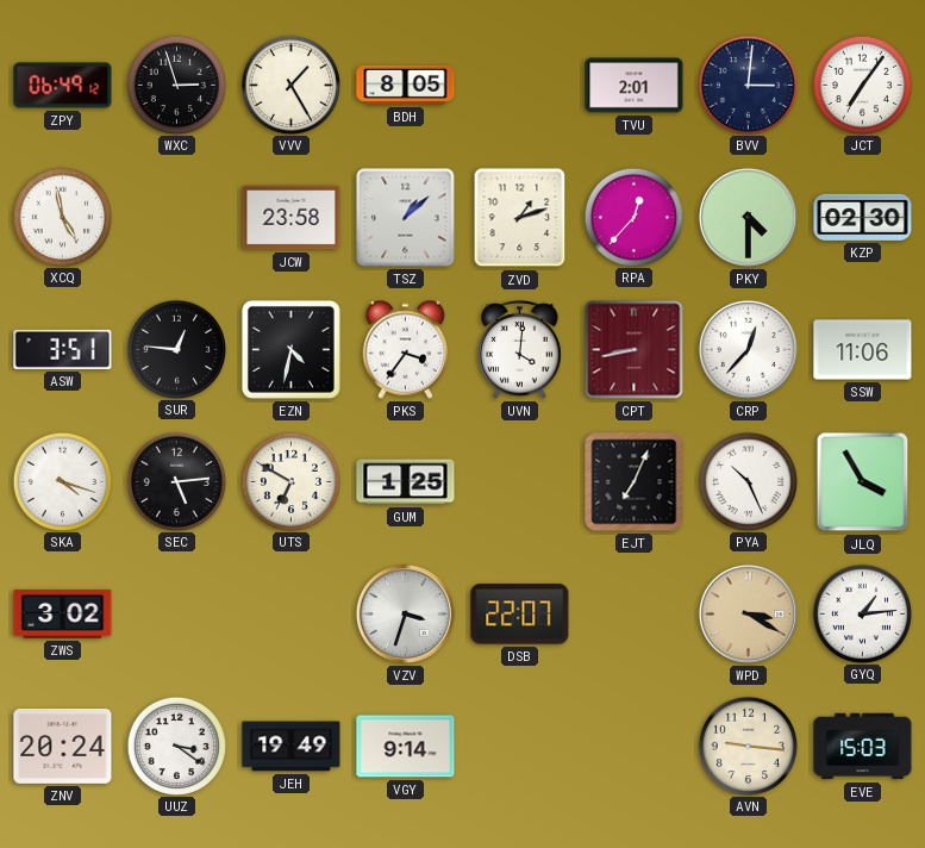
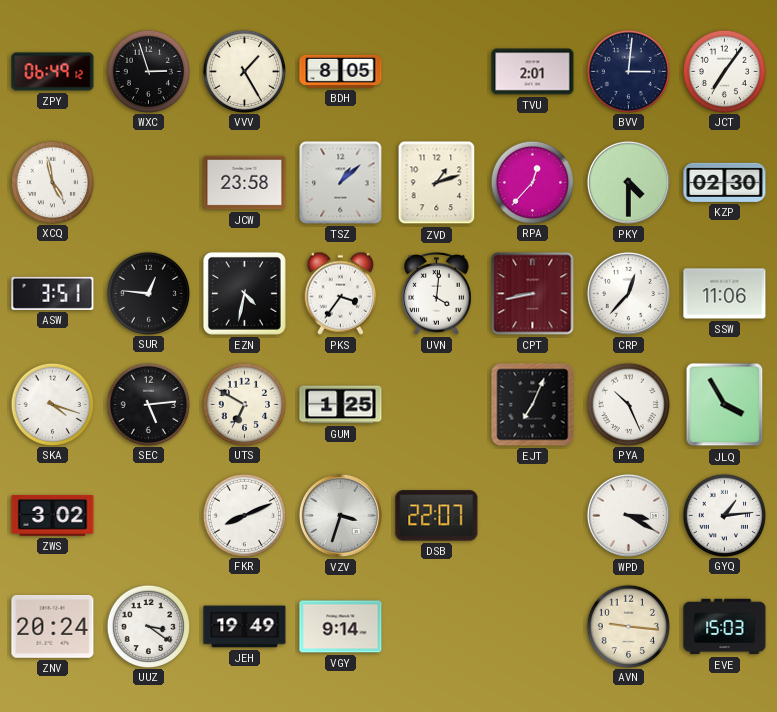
FKR: none -> 8:11 (244, 515)
WPD dial: champagne -> white (628, 515)
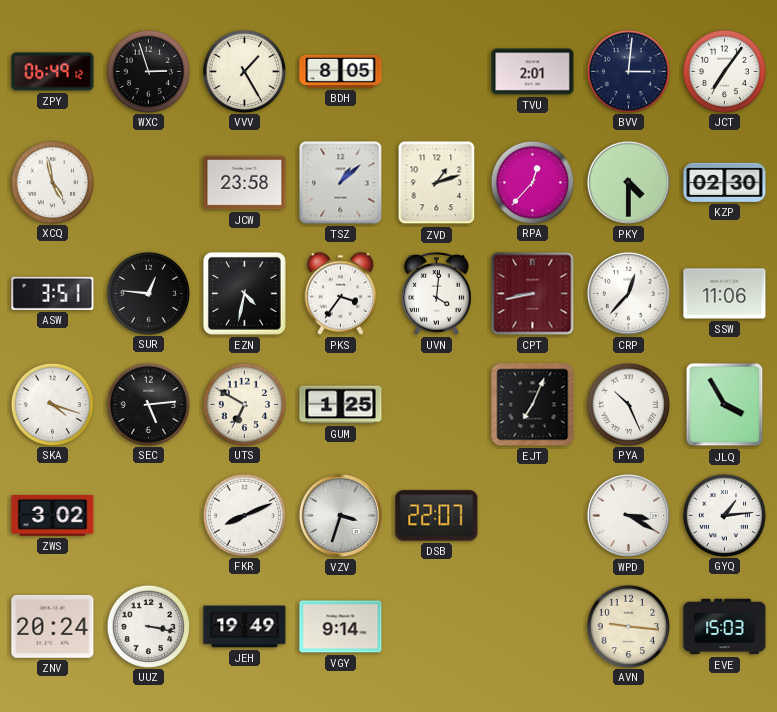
UUZ: 3:21 -> 3:17 (148, 626)
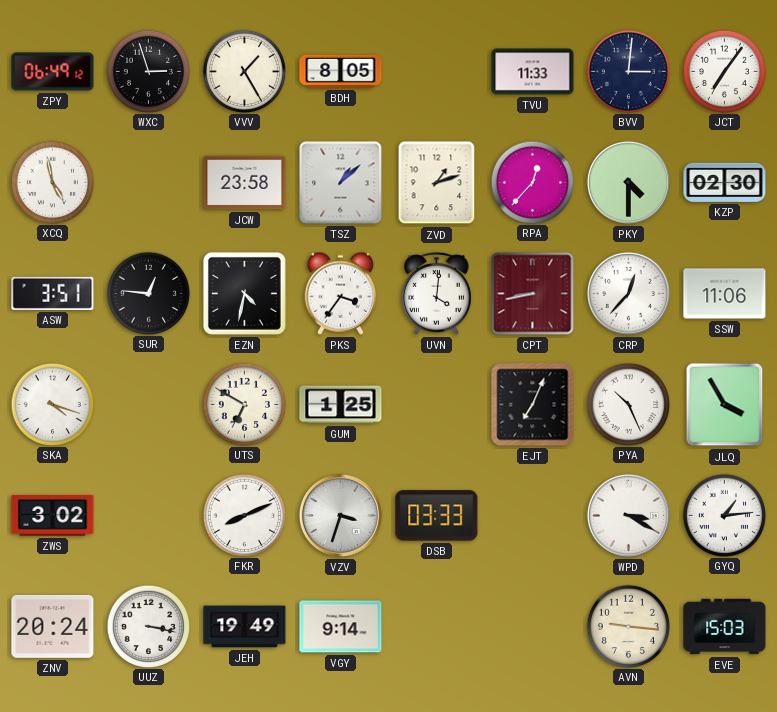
TVU: 2:01 -> 11:33 (533, 72)
SEC: 5:14 -> none (148, 404)
DSB: 22:07 -> 03:33 (437, 516)
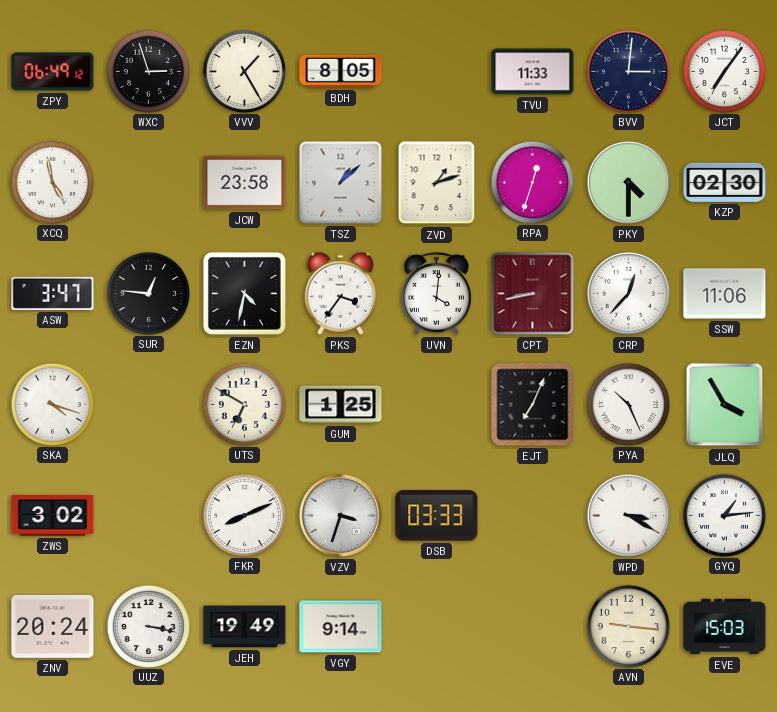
RPA: 12:37 -> 12:33 (532, 182)
ASW: 3:51 -> 3:47 (53, 293)
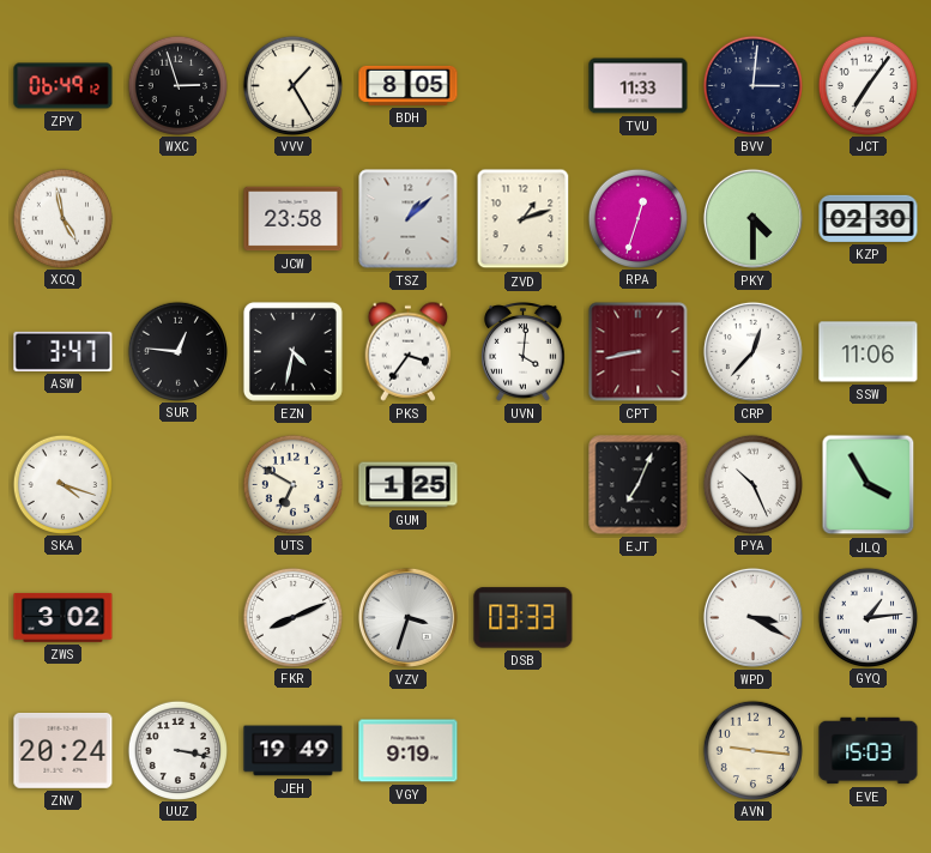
VGY: 9:14 -> 9:19 (409, 751)
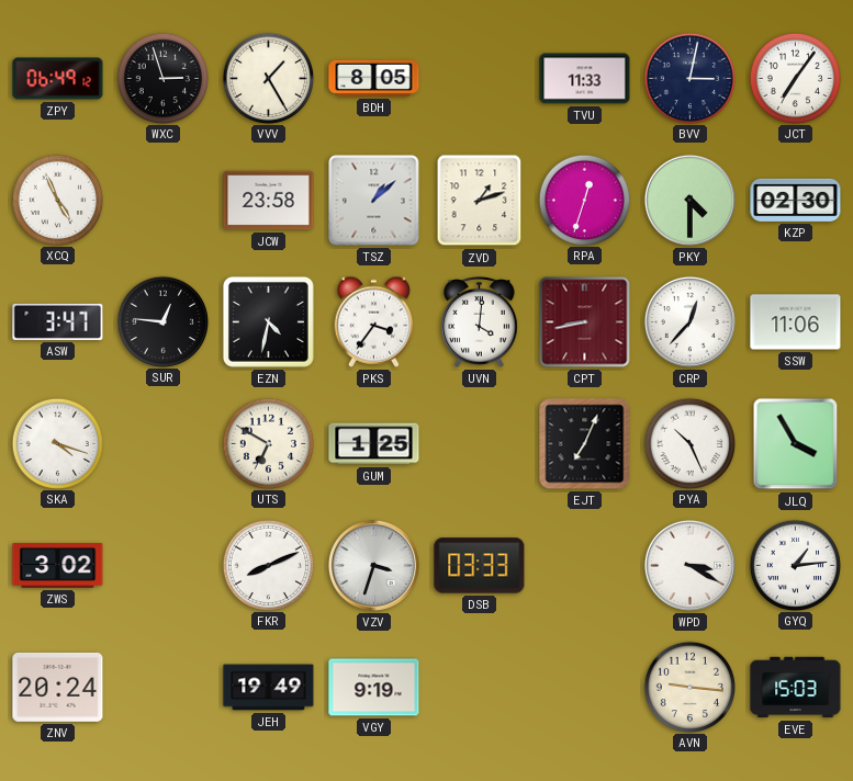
BVV: 3:01 -> 3:02 (689, 78)
XCQ: 4:58 -> 4:56 (57, 200)
UUZ: 3:17 -> none (177, 750)
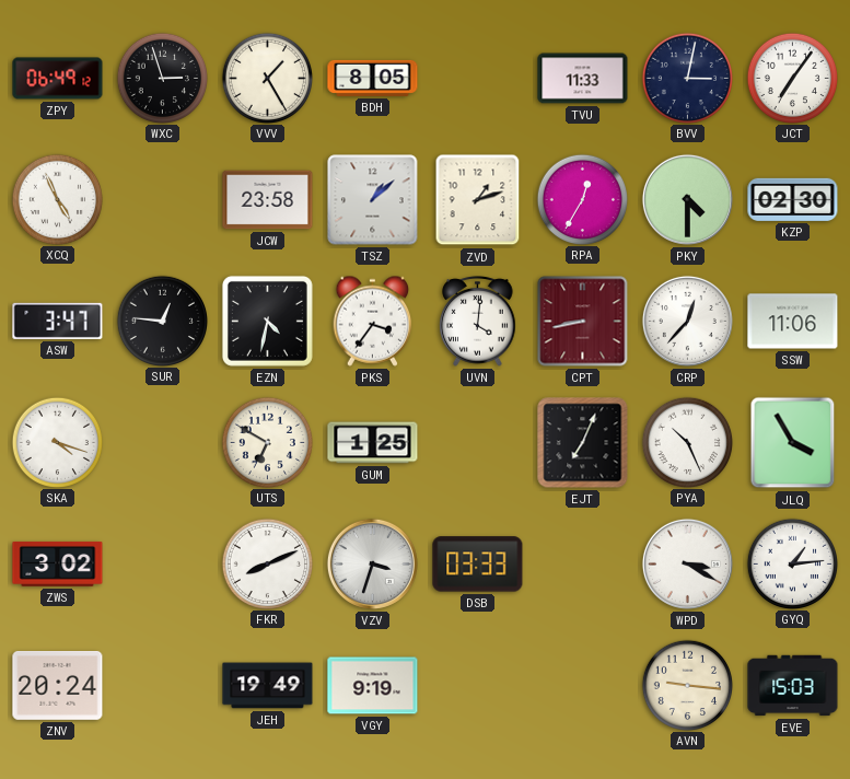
RPA: 12:33 -> 12:35 (582, 199)
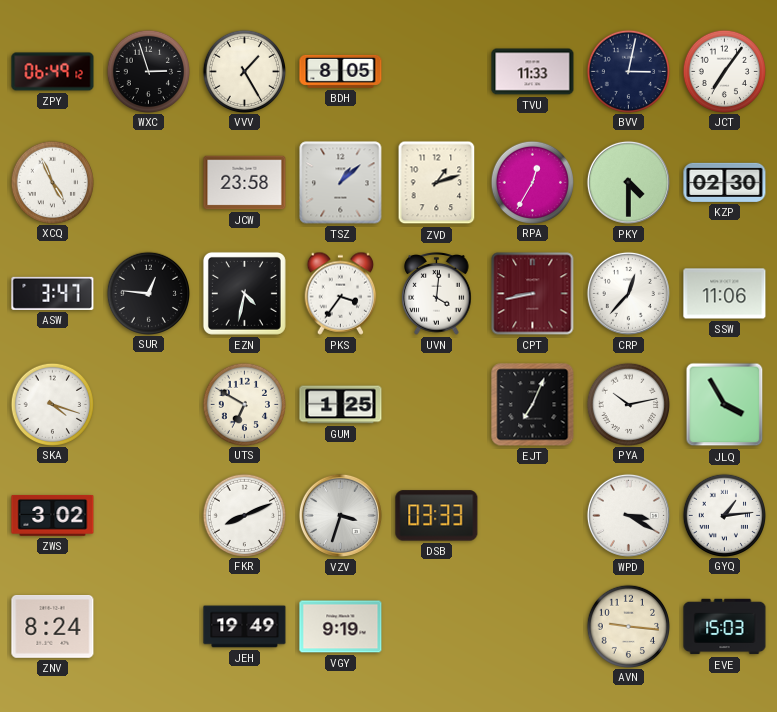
PYA: 10:26 -> 10:13 (628, 404)
ZNV: 20:24 -> 8:24 (53, 627)
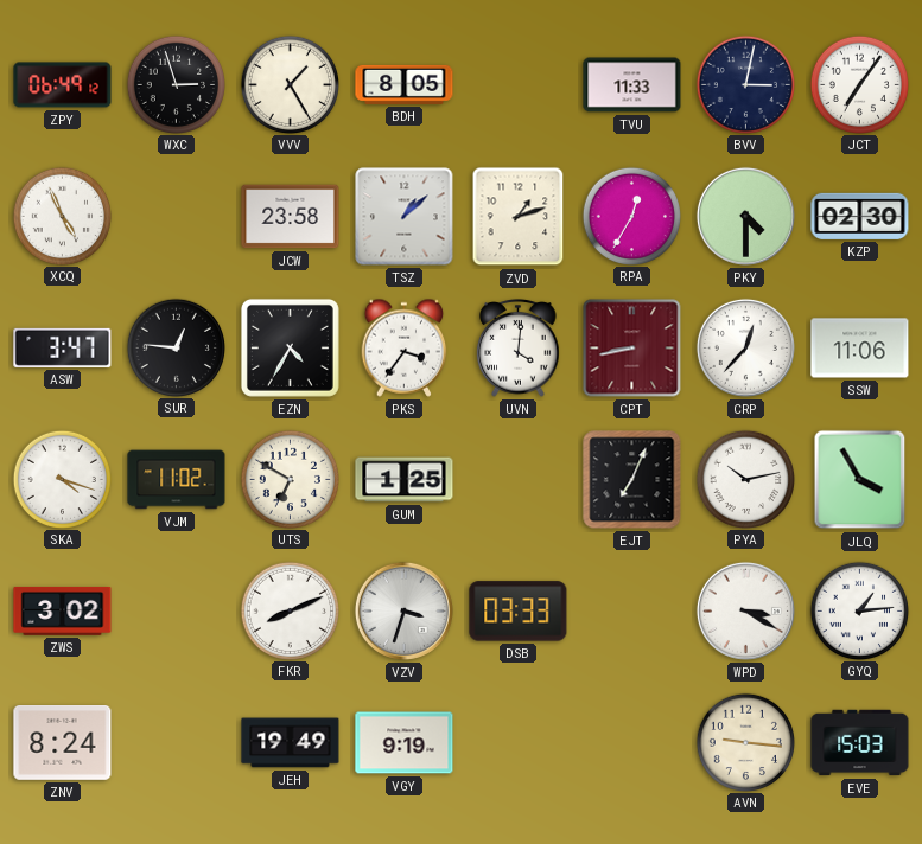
EZN: 4:32 -> 4:35 (290, 347)
VJM: none -> 11:02 (177, 480)
